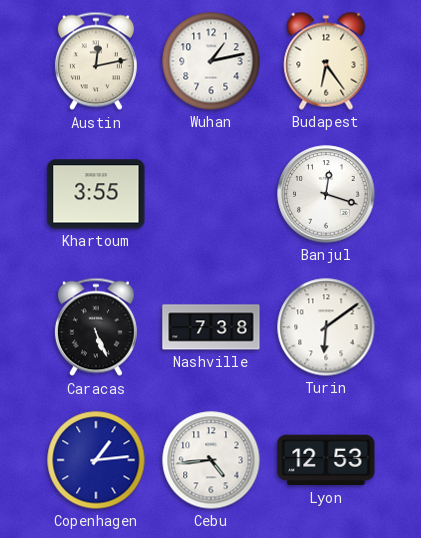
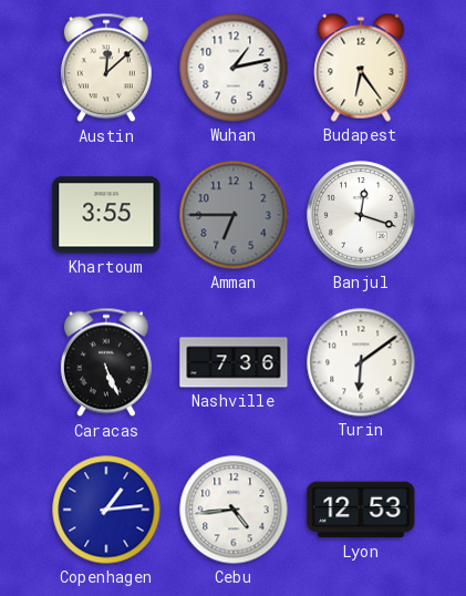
Austin: 12:13 -> 12:08 (106, 68)
Amman: none -> 6:45 (234, 215)
Nashville: 7:38 -> 7:36 (234, 362)
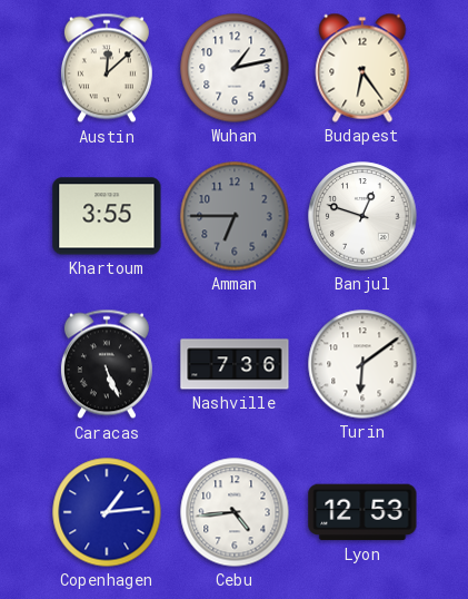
Banjul: 12:18 -> 12:48 (362, 216)
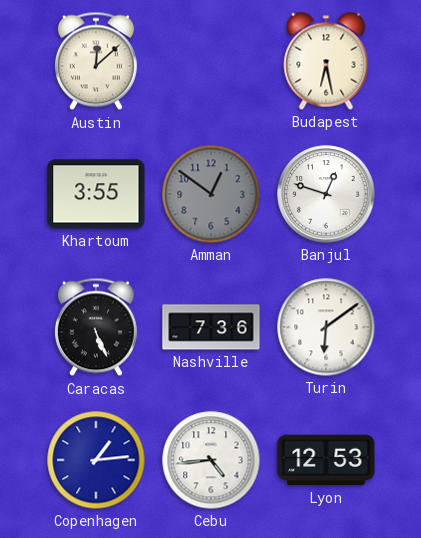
Wuhan: 1:13 -> none (235, 68)
Budapest: 6:24 -> 6:28 (326, 61)
Amman: 6:45 -> 12:51 (211, 194)
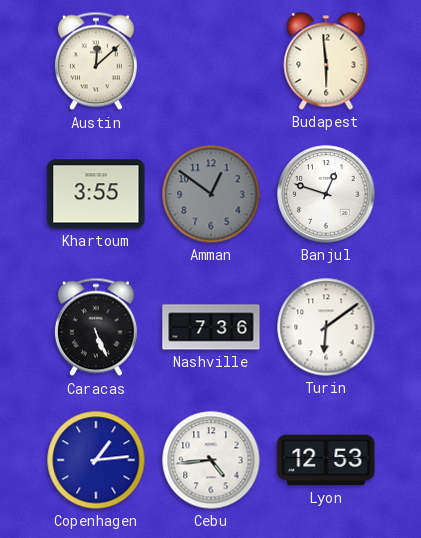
Budapest: 6:28 -> 5:59 (326, 61)
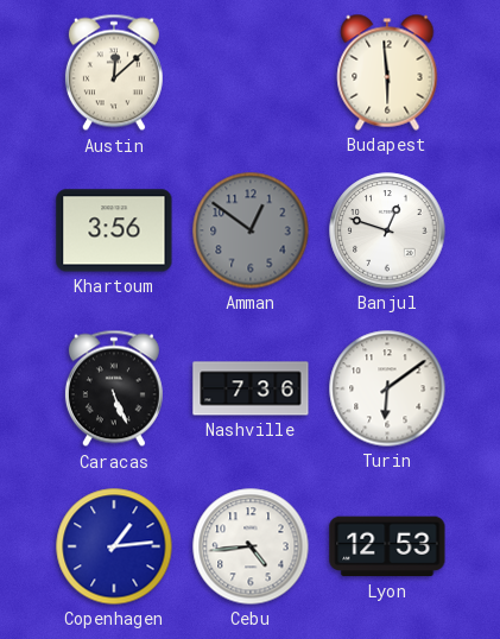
Khartoum: 3:55 -> 3:56 (114, 230)
